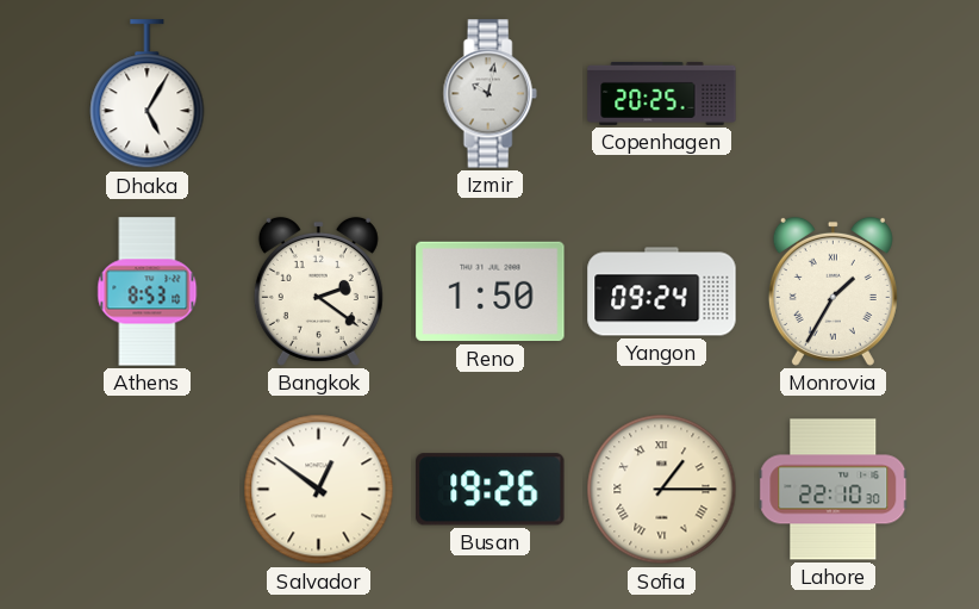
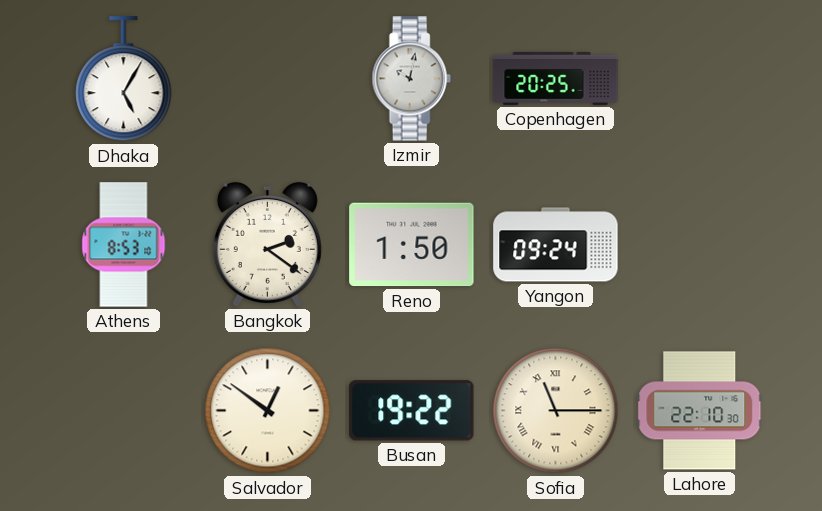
Monrovia: 1:35 -> none (833, 291)
Busan: 19:26 -> 19:22 (412, 411)
Sofia: 1:15 -> 11:15 (556, 411)
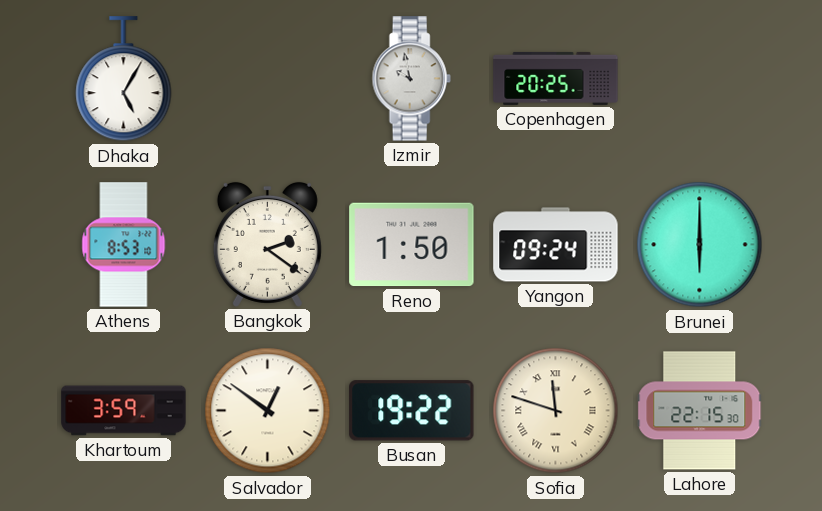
Izmir: 10:02 -> 9:58 (411, 79)
Brunei: none -> 6:00 (700, 245)
Khartoum: none -> 3:59 (124, 411)
Sofia: 11:15 -> 11:48 (556, 411)
Lahore: 22:10 -> 22:15 (700, 411)
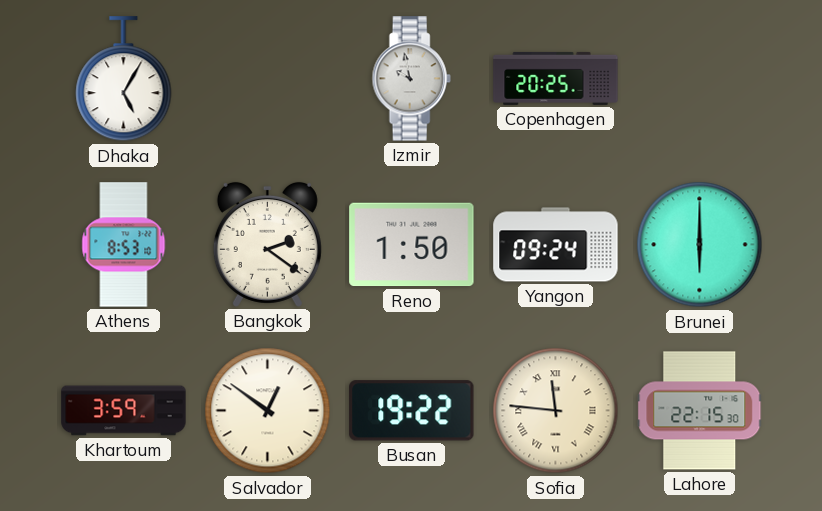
Sofia: 11:48 -> 11:46 (556, 411)
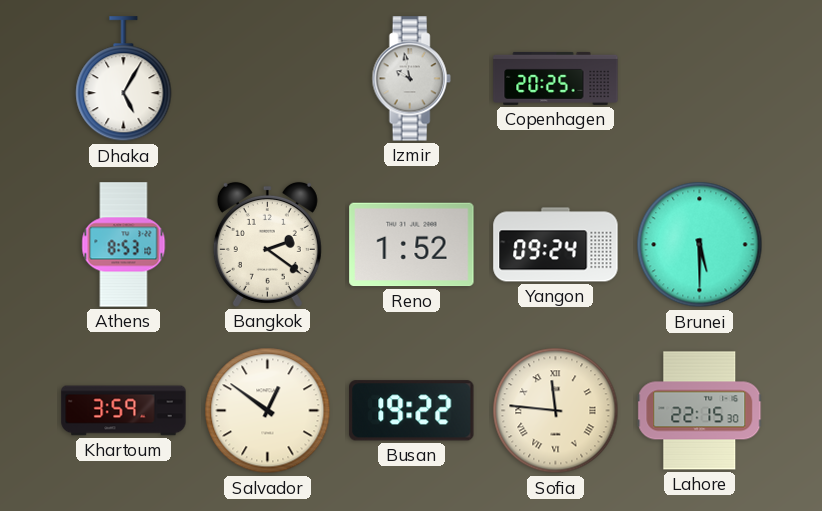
Reno: 1:50 -> 1:52 (412, 245)
Brunei: 6:00 -> 5:30 (700, 245)
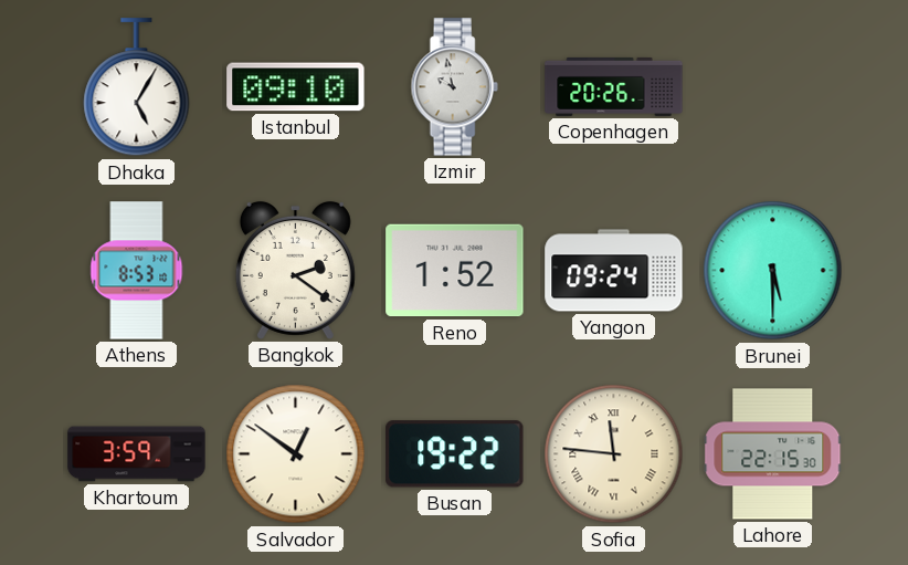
Istanbul: none -> 09:10 (296, 87)
Copenhagen: 20:25 -> 20:26 (614, 86)
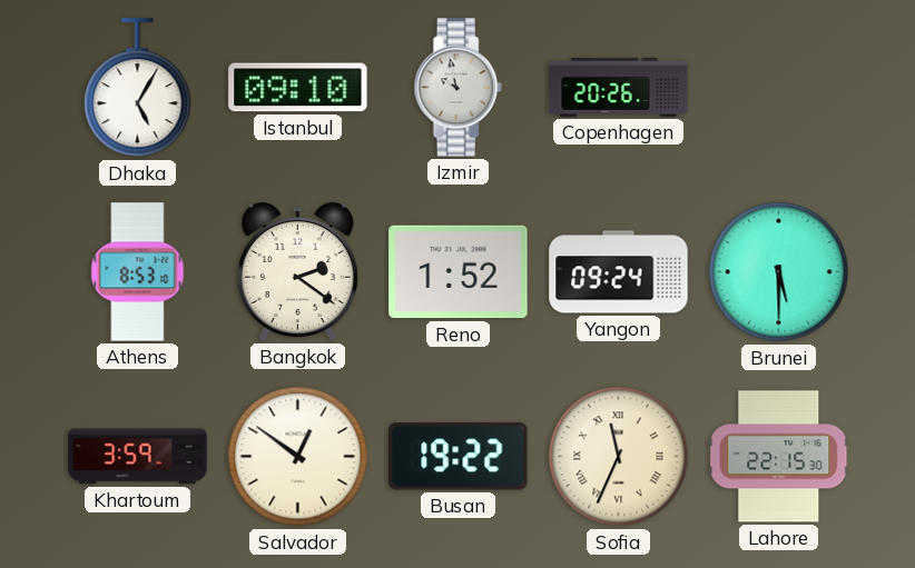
Sofia: 11:46 -> 11:34 (619, 457)
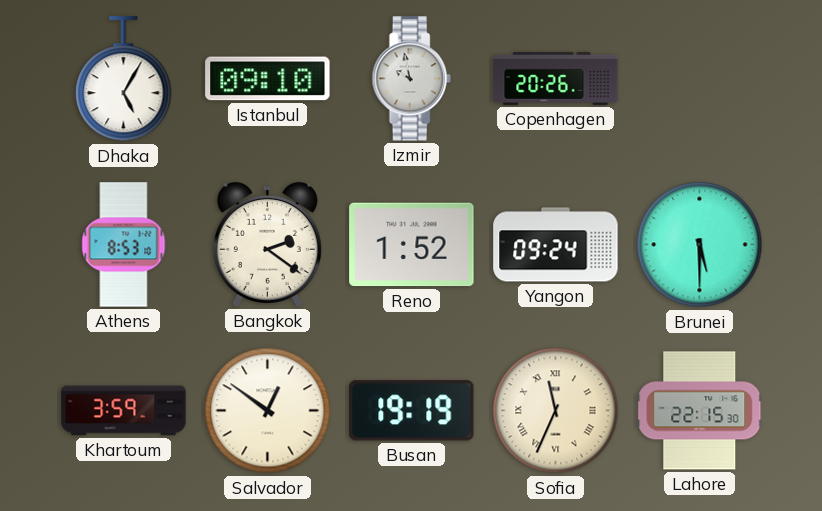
Busan: 19:22 -> 19:19 (412, 411)
